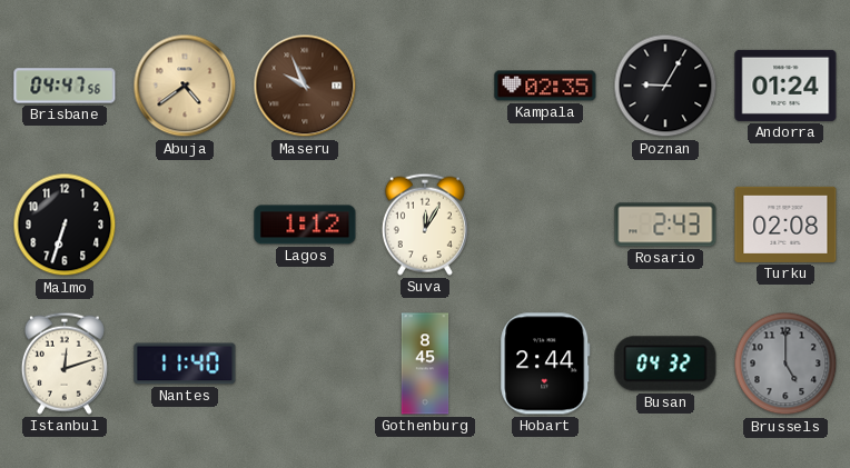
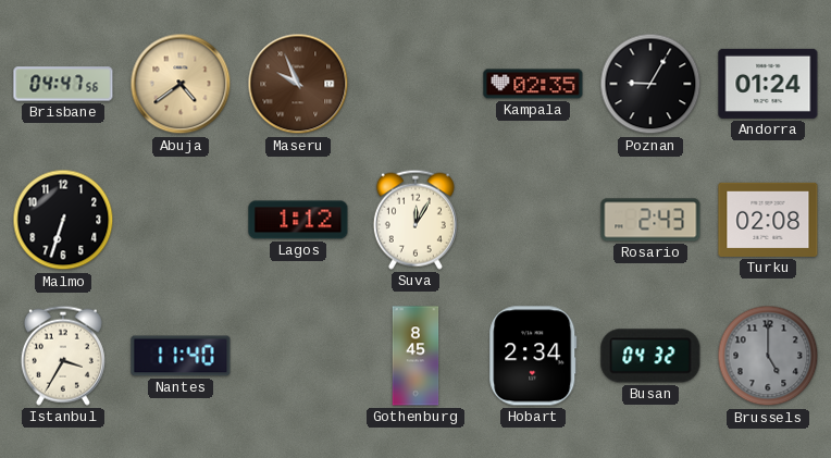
Istanbul: 12:12 -> 3:35 (63, 356)
Hobart: 2:44 -> 2:34 (533, 356)
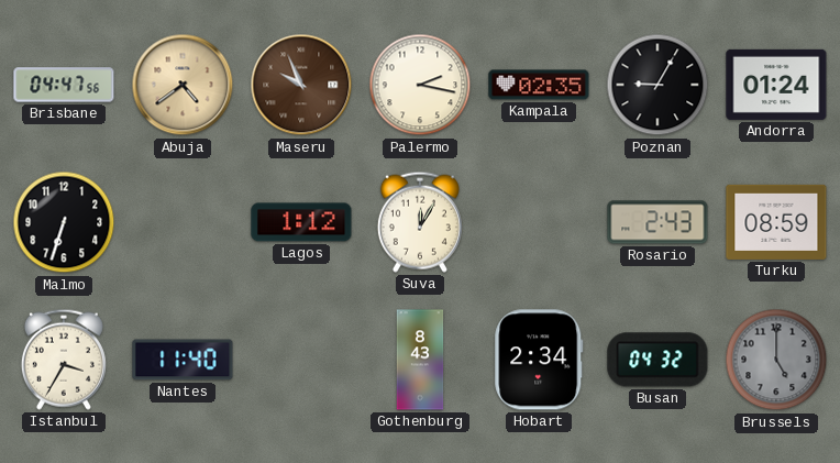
Palermo: none -> 2:17 (420, 85)
Turku: 02:08 -> 08:59 (776, 222)
Gothenburg: 8:45 -> 8:43 (420, 360)
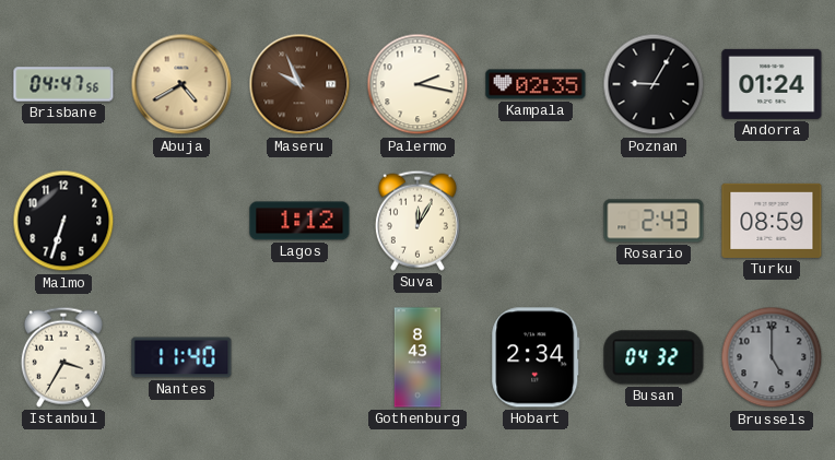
Abuja: 4:39 -> 4:40 (181, 84)
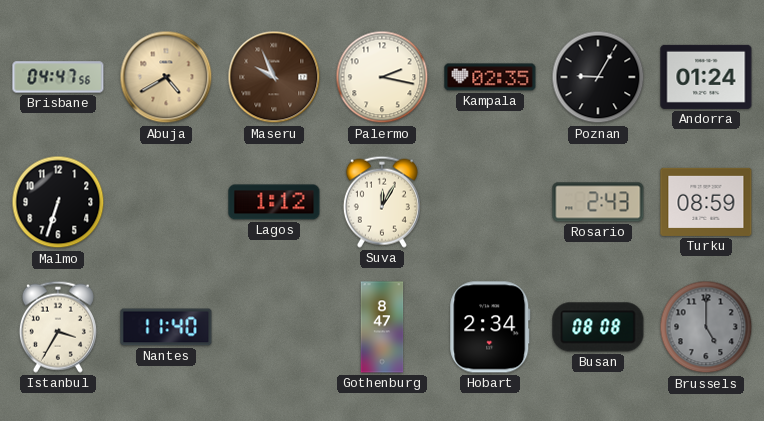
Gothenburg: 8:43 -> 8:47 (382, 327)
Busan: 04:32 -> 08:08 (598, 327)
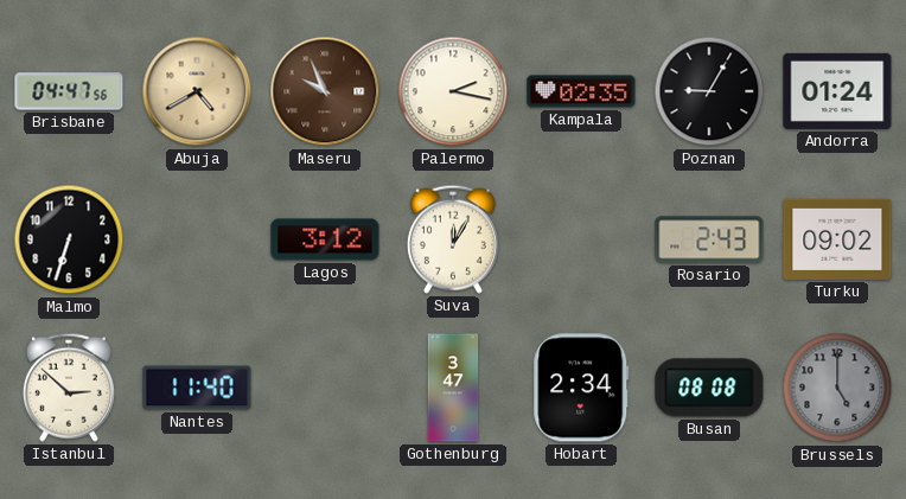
Lagos: 1:12 -> 3:12 (325, 239)
Turku: 08:59 -> 09:02 (837, 239)
Istanbul: 3:35 -> 2:52 (69, 388)
Gothenburg: 8:47 -> 3:47 (453, 388)
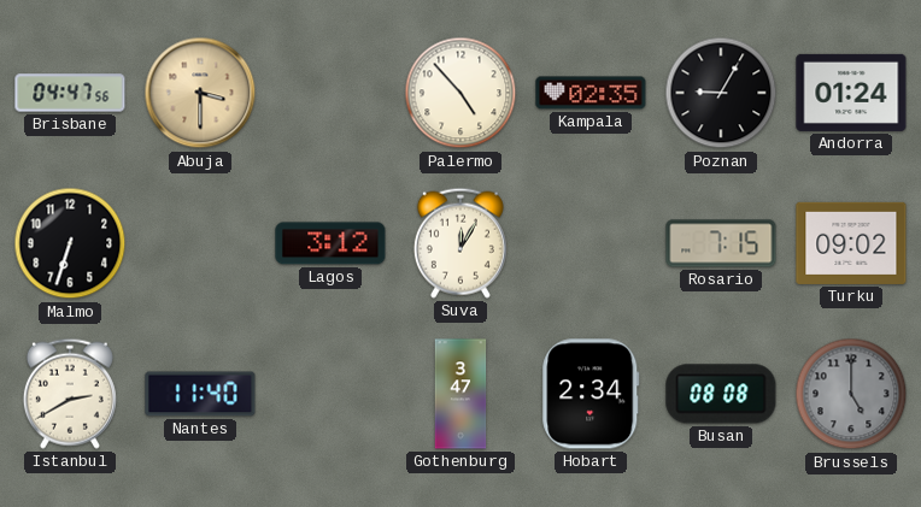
Abuja: 4:40 -> 3:30 (200, 93)
Maseru: 9:56 -> none (325, 91)
Palermo: 2:17 -> 4:53 (461, 93)
Rosario: 2:43 -> 7:15 (721, 243)
Istanbul: 2:52 -> 2:40 (70, 394)
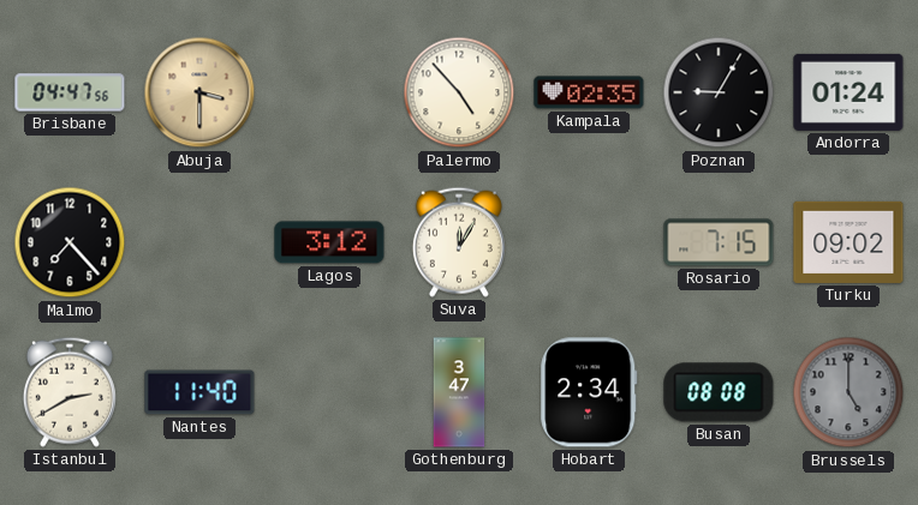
Malmo: 6:33 -> 7:23 (70, 242)
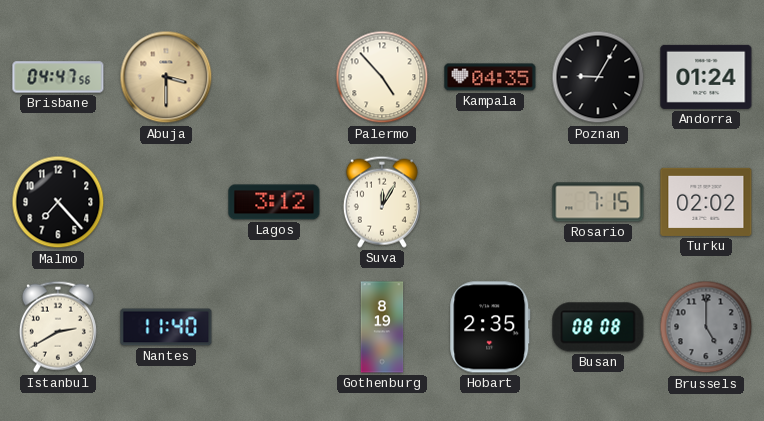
Kampala: 02:35 -> 04:35 (490, 77)
Turku: 09:02 -> 02:02 (706, 202)
Gothenburg: 3:47 -> 8:19 (382, 327)
Hobart: 2:34 -> 2:35 (490, 327)
